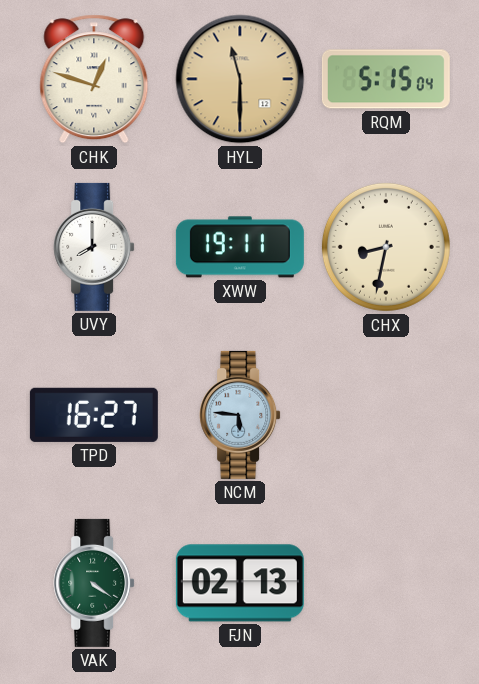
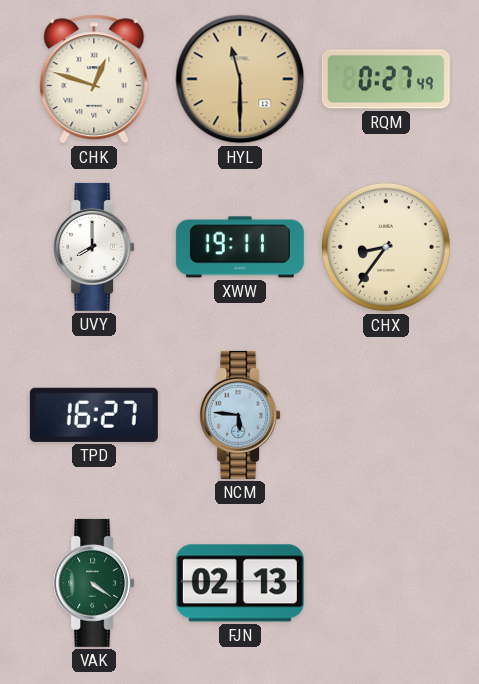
RQM: 5:15 -> 0:27 (386, 79)
CHX: 8:32 -> 8:36 (386, 247)
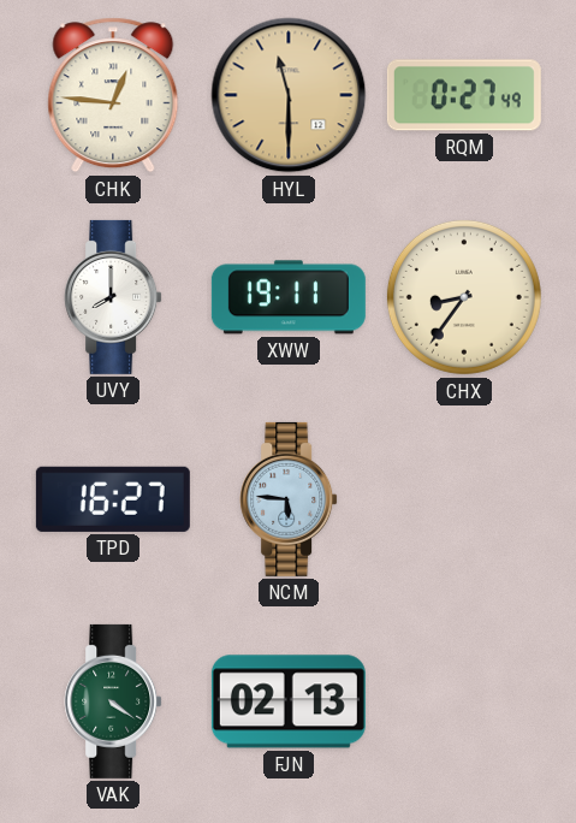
CHK: 12:48 -> 12:46 (113, 95)
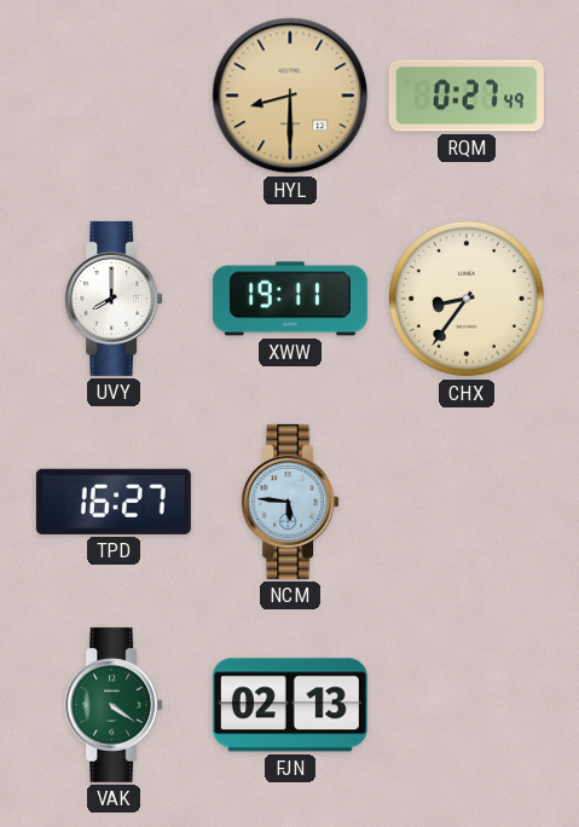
CHK: 12:46 -> none (113, 95)
HYL: 11:30 -> 8:30 (290, 96)
